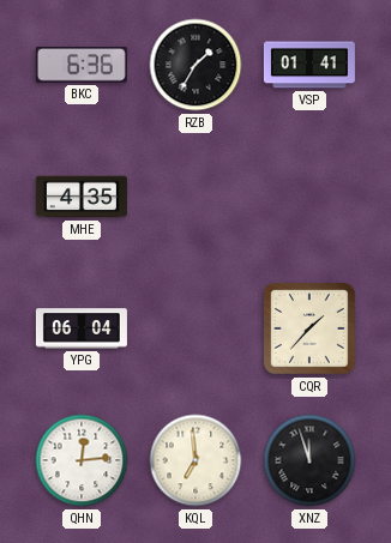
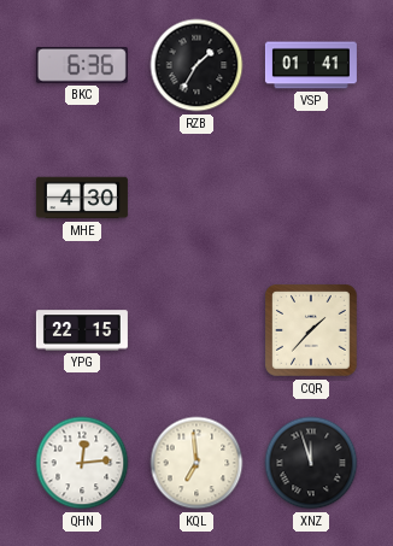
MHE: 4:35 -> 4:30 (82, 198)
YPG: 06:04 -> 22:15 (82, 330)
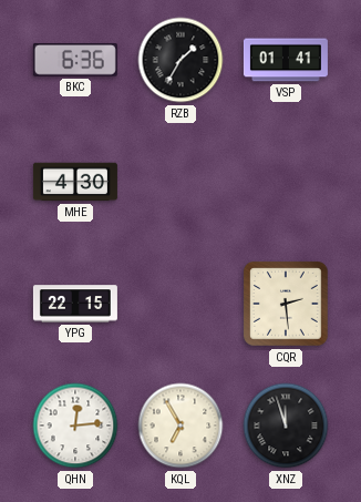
CQR: 1:37 -> 2:29 (287, 305)
KQL: 6:59 -> 6:55 (180, 426)
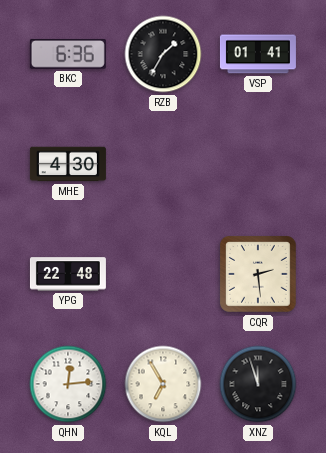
YPG: 22:15 -> 22:48 (68, 274)
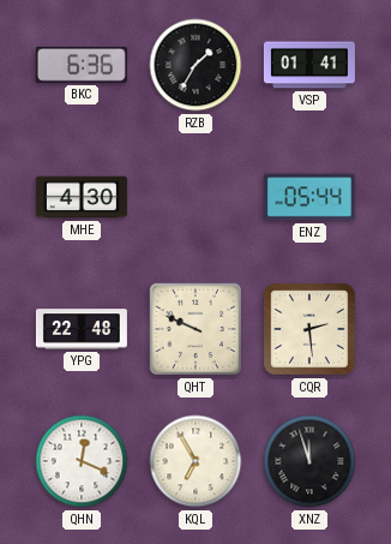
ENZ: none -> 05:44 (309, 197)
QHT: none -> 9:49 (195, 329)
QHN: 12:14 -> 12:19 (82, 461)
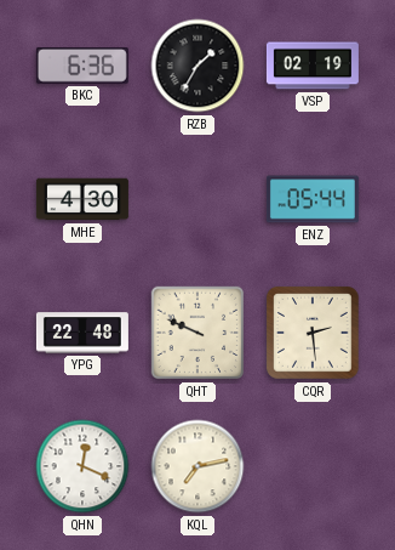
VSP: 01:41 -> 02:19 (313, 66)
KQL: 6:55 -> 7:13 (198, 466)
XNZ: 11:57 -> none (309, 461)
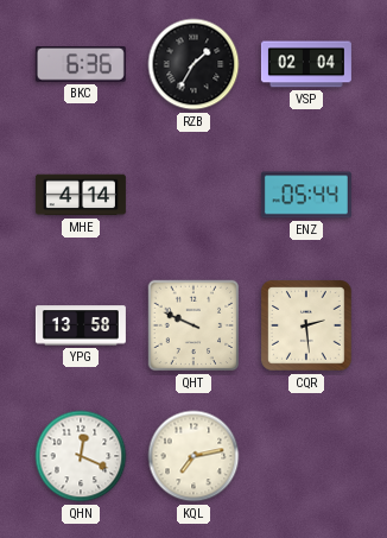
VSP: 02:19 -> 02:04 (306, 64)
MHE: 4:30 -> 4:14 (81, 195)
YPG: 22:48 -> 13:58 (81, 325)
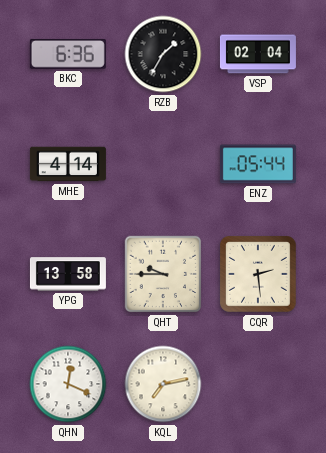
QHT: 9:49 -> 9:45 (163, 274)
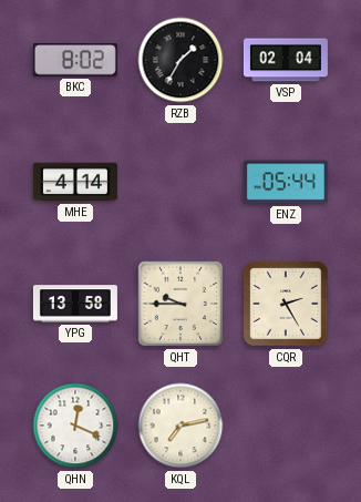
BKC: 6:36 -> 8:02 (75, 61)
CQR: 2:29 -> 2:25 (287, 305)
